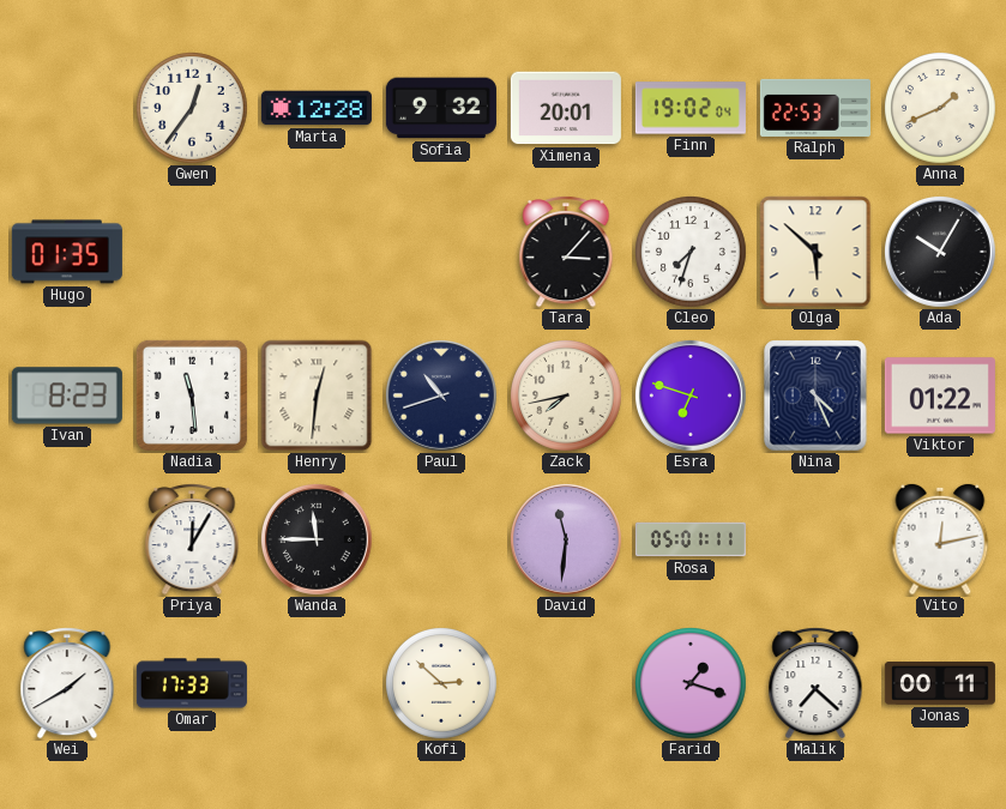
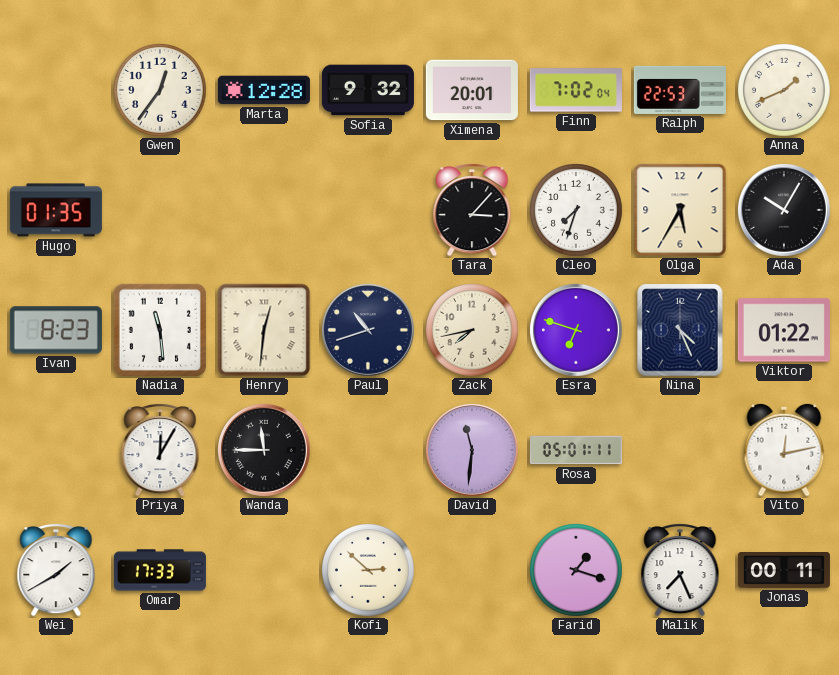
Finn: 19:02 -> 7:02 (576, 90)
Olga: 5:52 -> 5:35 (680, 210)
Malik: 7:22 -> 7:26 (680, 571)
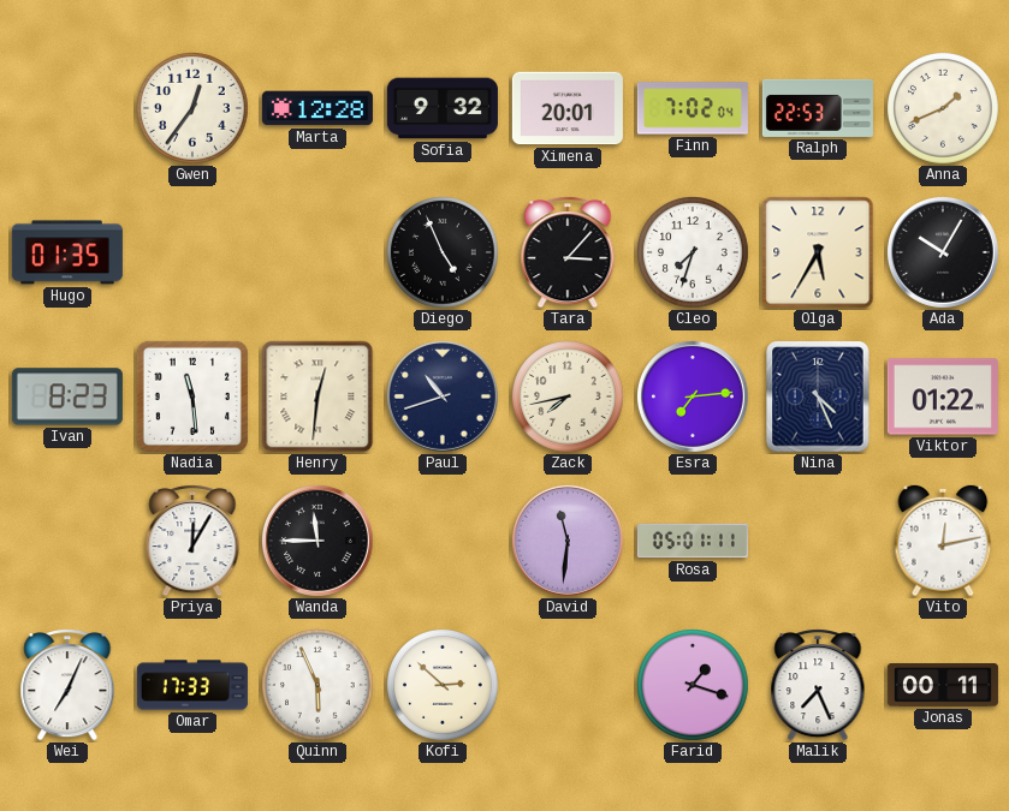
Diego: none -> 4:56 (444, 254)
Esra: 6:48 -> 7:14 (693, 396)
Wei: 1:40 -> 7:04 (67, 686)
Quinn: none -> 5:56 (319, 686)
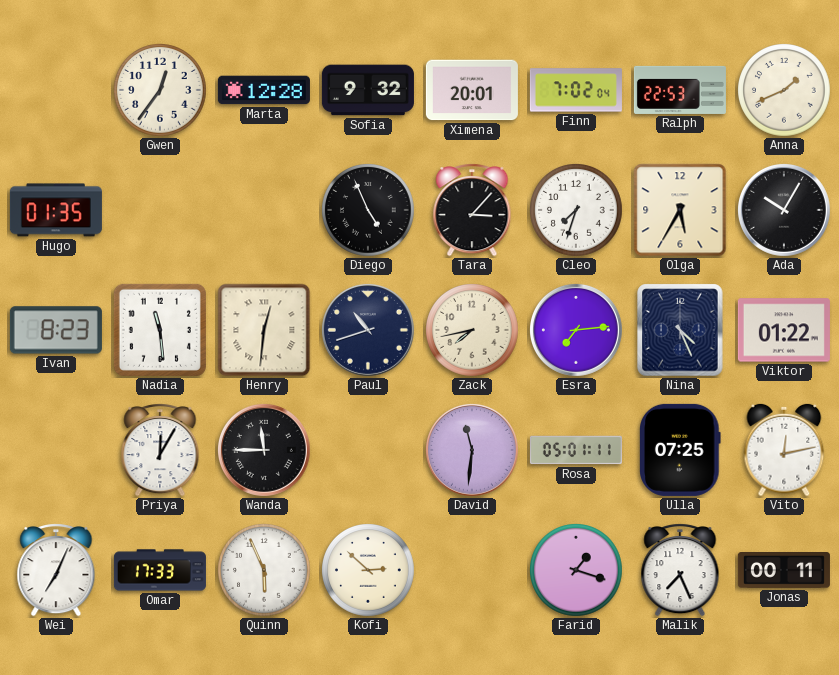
Ulla: none -> 07:25 (680, 450)
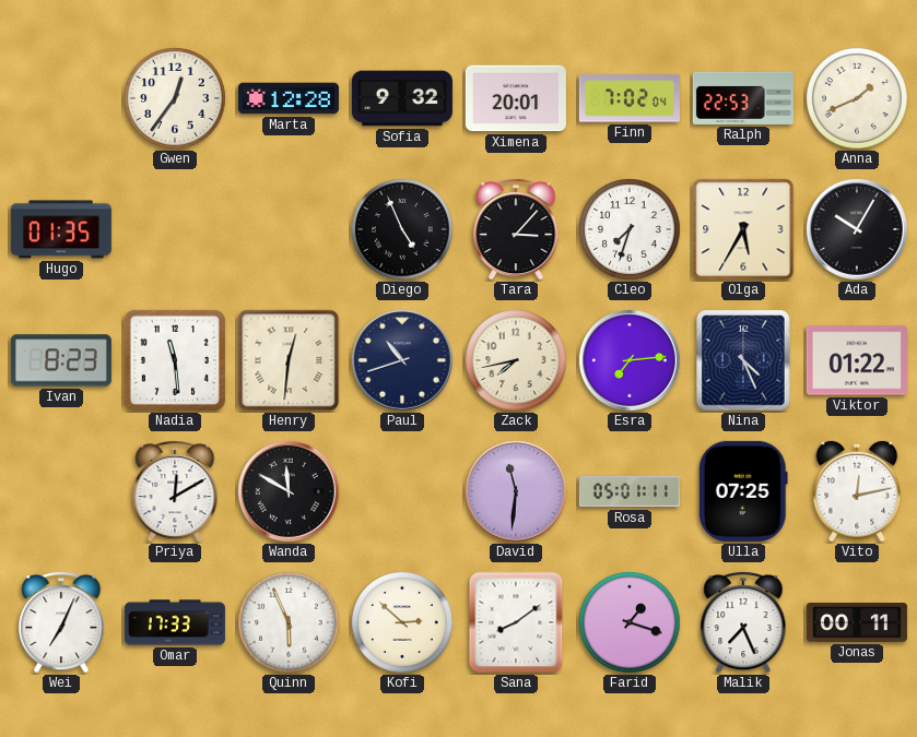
Priya: 12:05 -> 12:10 (175, 492)
Wanda: 11:45 -> 11:50 (289, 491)
Sana: none -> 8:09 (516, 622)
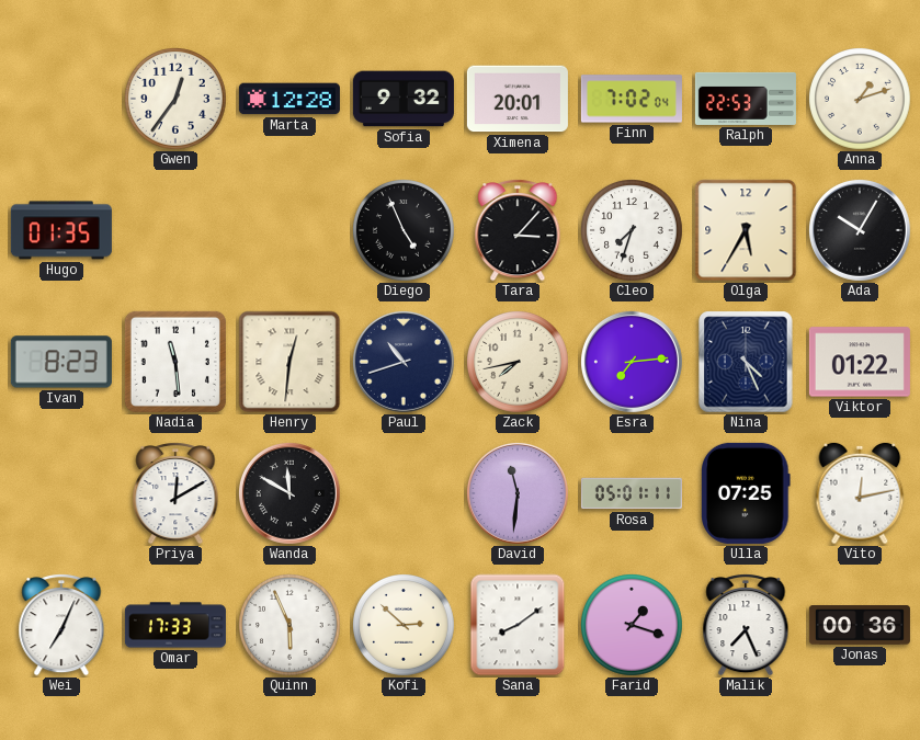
Anna: 1:41 -> 1:12 (861, 100)
Jonas: 00:11 -> 00:36 (860, 626)
